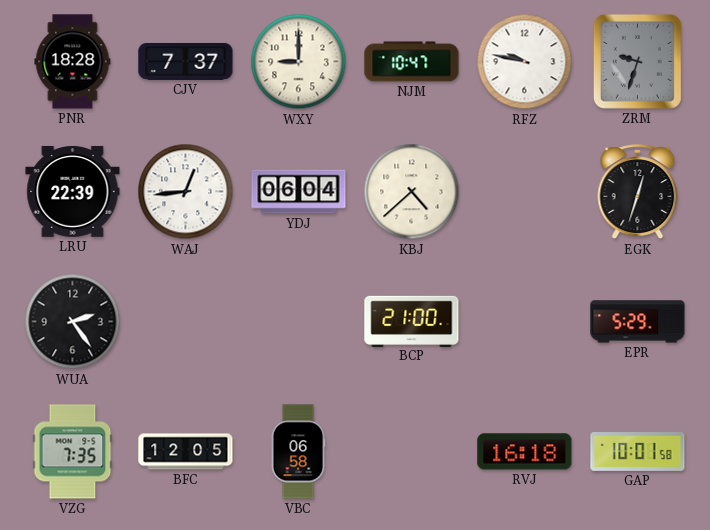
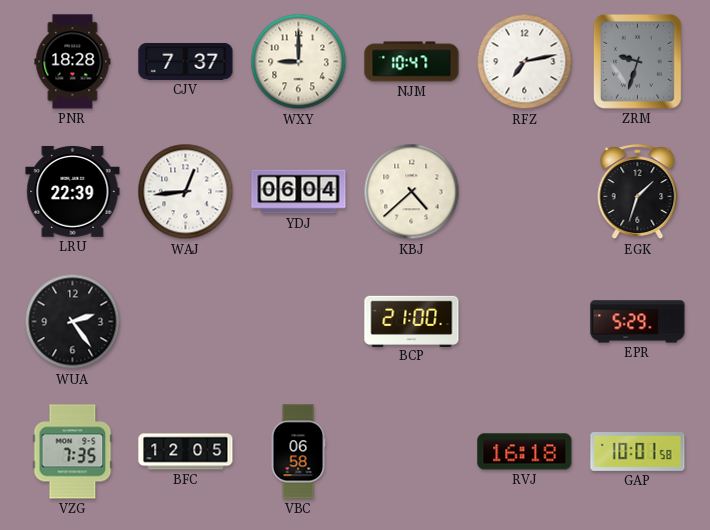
RFZ: 9:47 -> 7:13 (525, 62)
EGK: 12:33 -> 1:33 (638, 192)
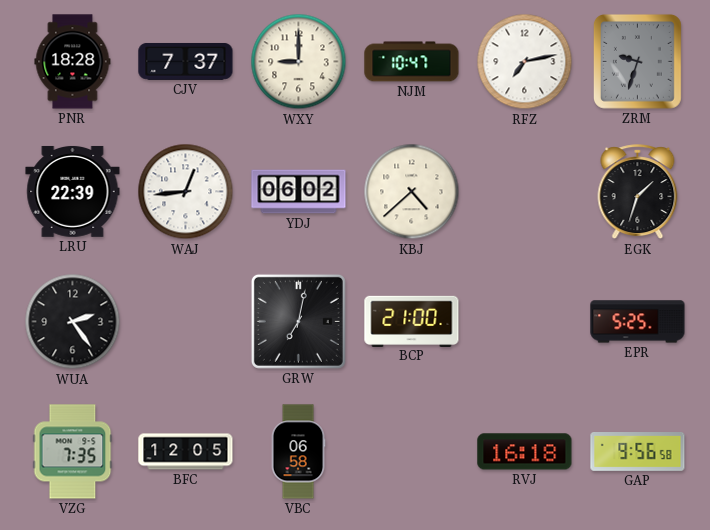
YDJ: 06:04 -> 06:02 (299, 192)
GRW: none -> 7:02 (298, 321)
EPR: 5:29 -> 5:25 (638, 322)
GAP: 10:01 -> 9:56 (638, 452)
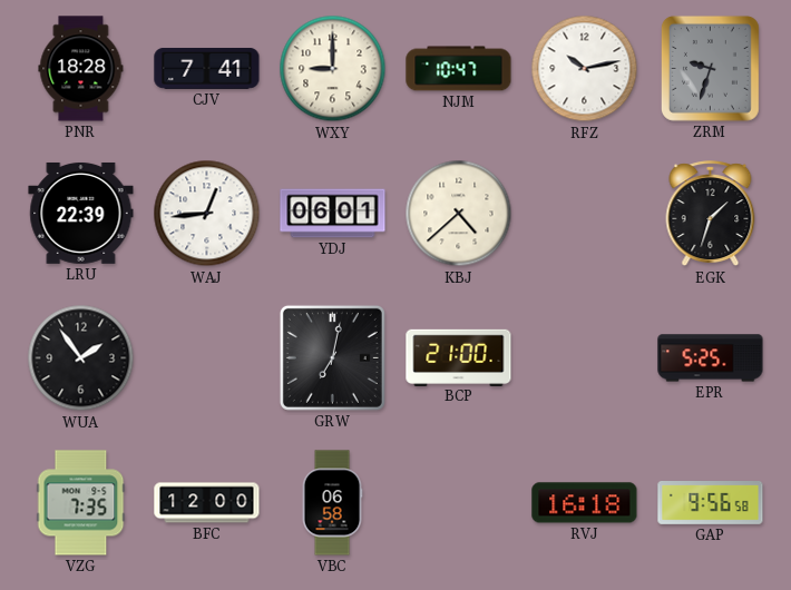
CJV: 7:37 -> 7:41 (207, 68)
RFZ: 7:13 -> 10:13 (585, 69)
YDJ: 06:02 -> 06:01 (333, 214)
WUA: 2:24 -> 1:54 (81, 358)
BFC: 12:05 -> 12:00 (207, 503)
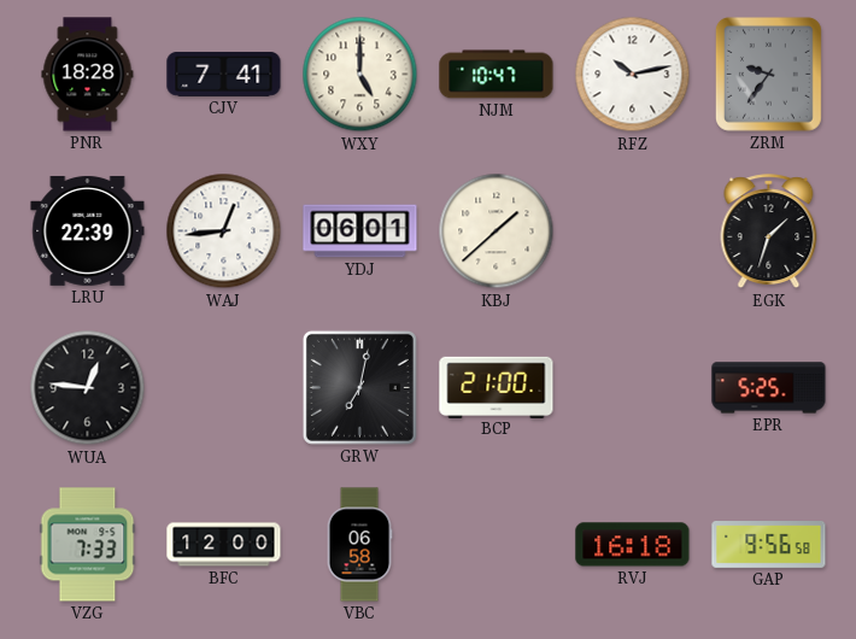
WXY: 9:00 -> 5:00 (360, 75)
ZRM: 9:33 -> 9:36 (768, 74)
KBJ: 4:38 -> 1:38 (497, 231)
WUA: 1:54 -> 12:46 (88, 388)
VZG: 7:35 -> 7:33 (88, 545)
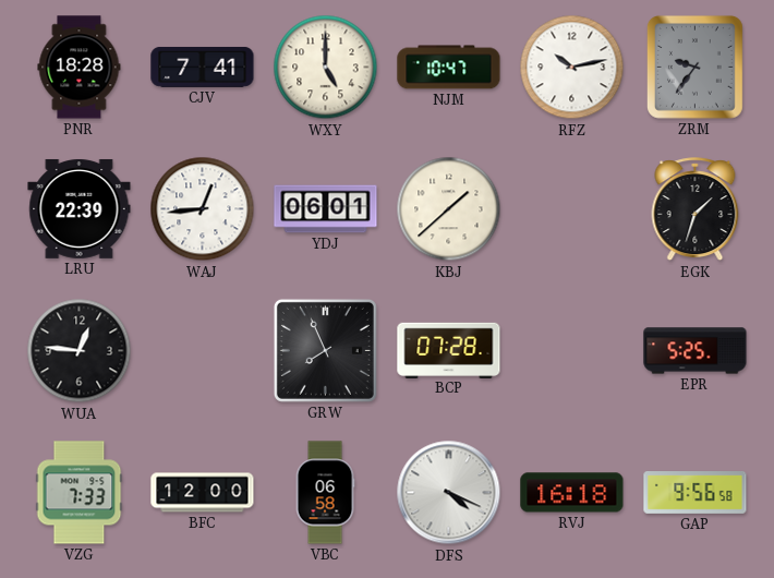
GRW: 7:02 -> 7:56 (325, 350)
BCP: 21:00 -> 07:28 (449, 350)
DFS: none -> 4:19 (449, 493)
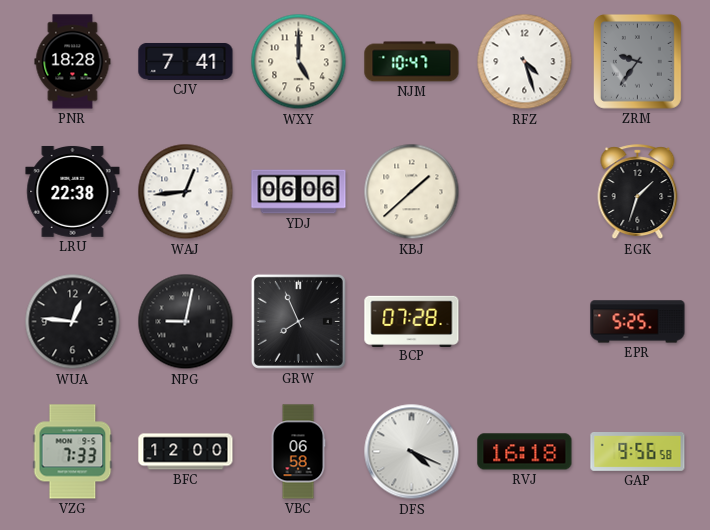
RFZ: 10:13 -> 4:27 (525, 62)
LRU: 22:39 -> 22:38 (73, 191)
YDJ: 06:01 -> 06:06 (299, 192)
NPG: none -> 9:02 (186, 322)
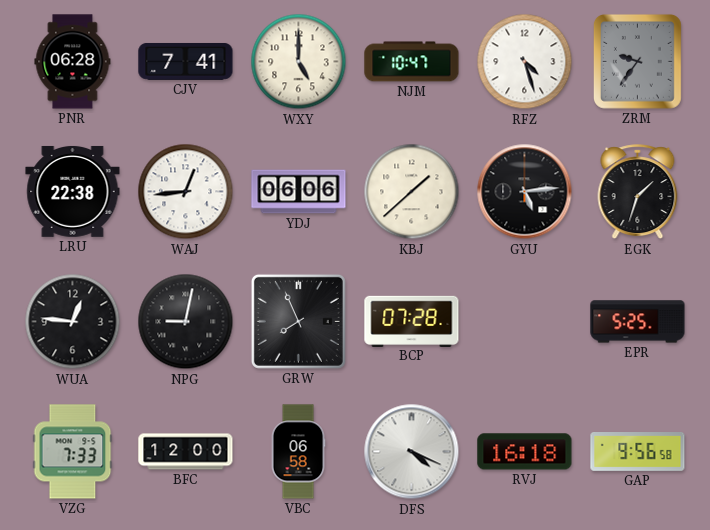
PNR: 18:28 -> 06:28 (73, 62)
GYU: none -> 5:14 (525, 192)
